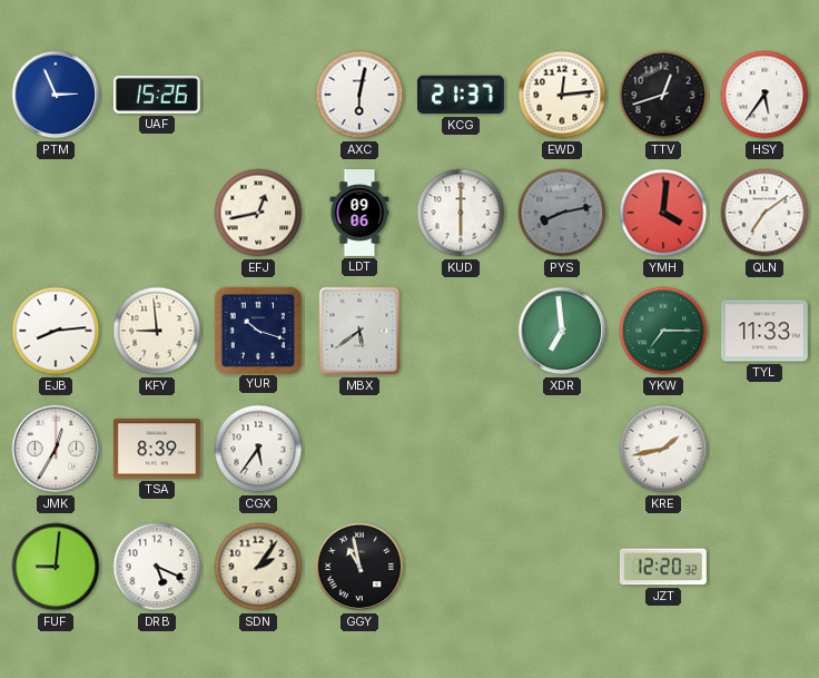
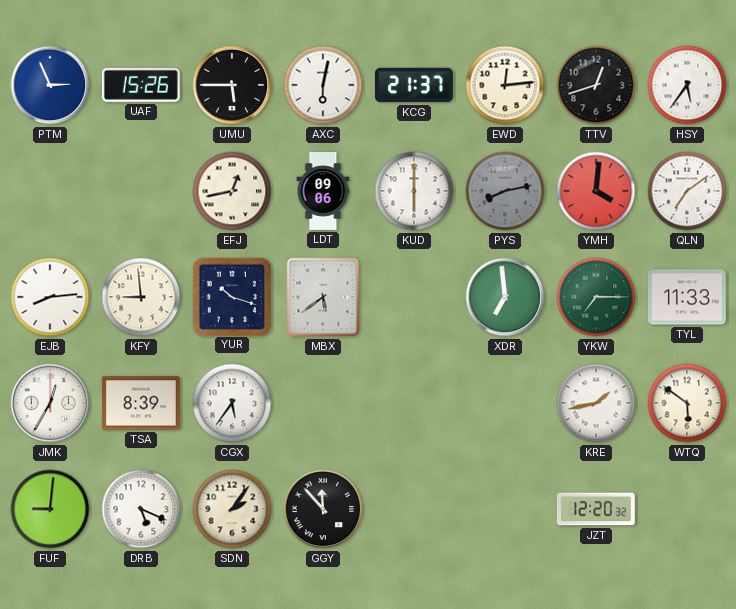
UMU: none -> 5:45 (232, 85)
WTQ: none -> 5:51 (687, 403)
GGY: 10:58 -> 11:53 (323, 509)
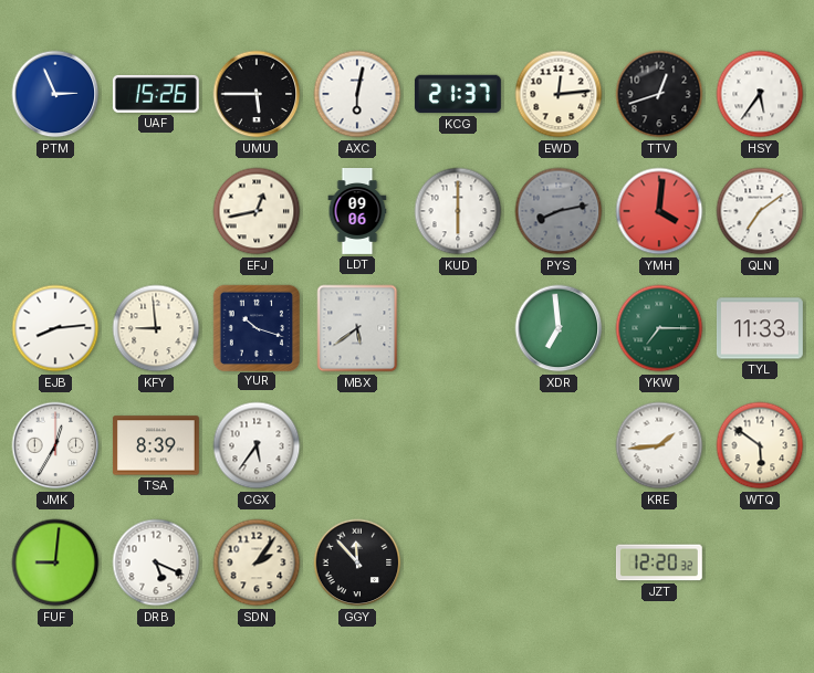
KRE: 1:43 -> 1:44 (659, 445)
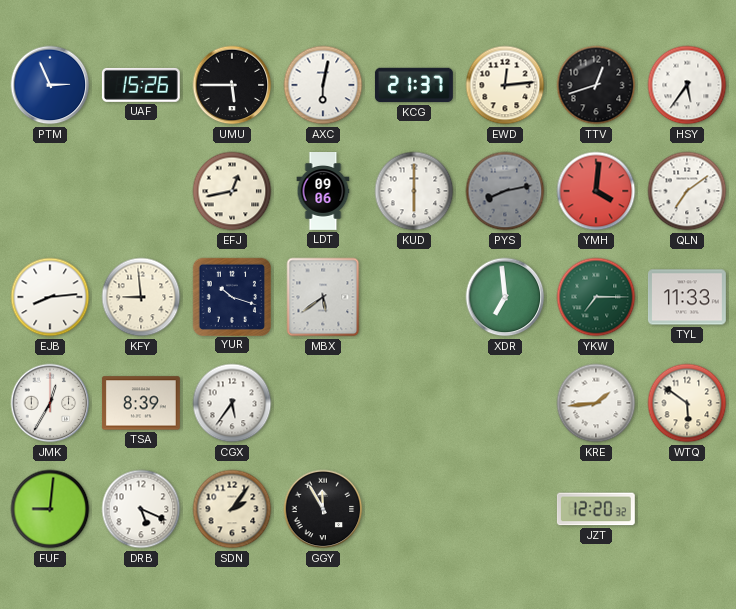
GGY: 11:53 -> 11:55 (323, 509)
